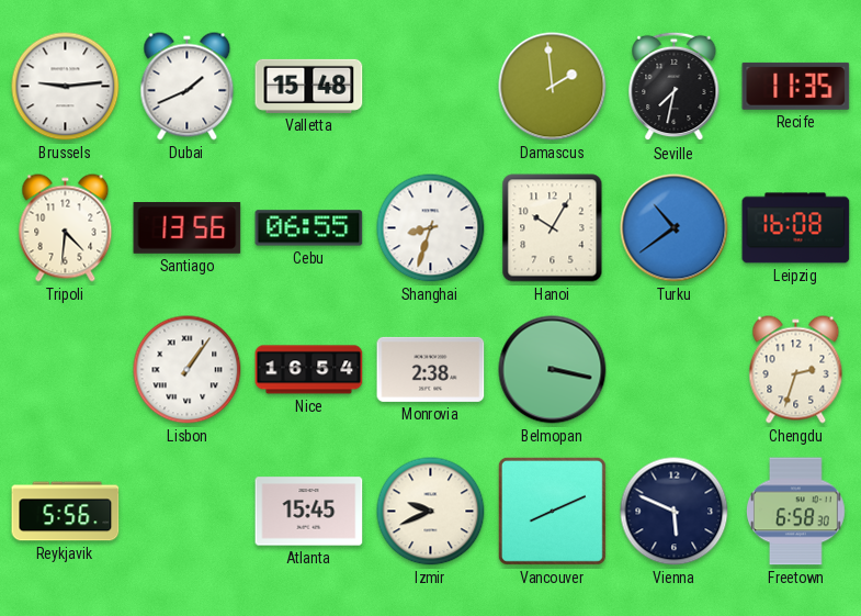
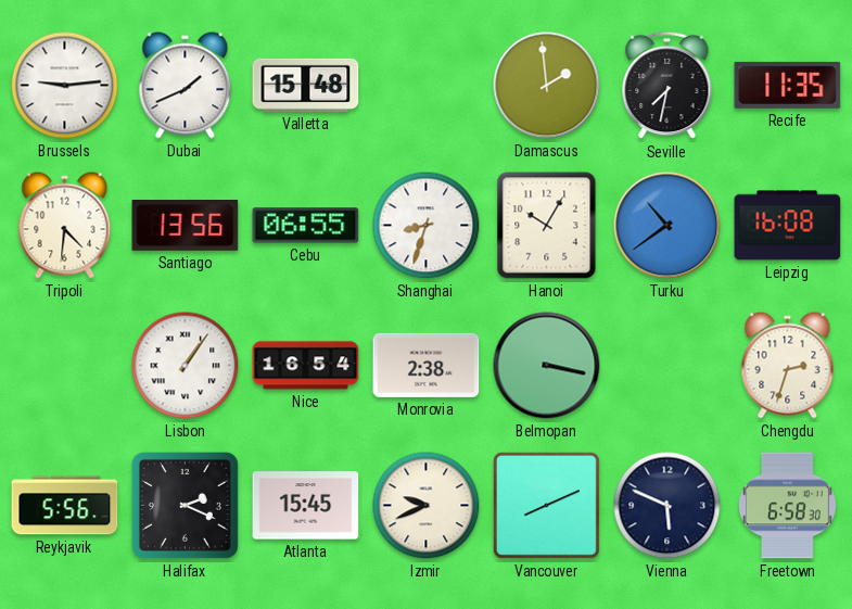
Halifax: none -> 2:19 (185, 505)
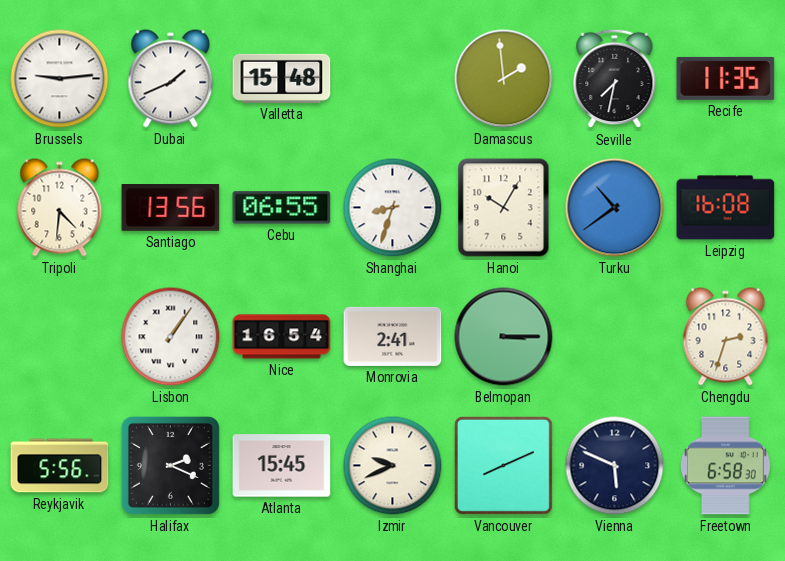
Monrovia: 2:38 -> 2:41 (393, 336)
Belmopan: 3:17 -> 3:15 (504, 337)
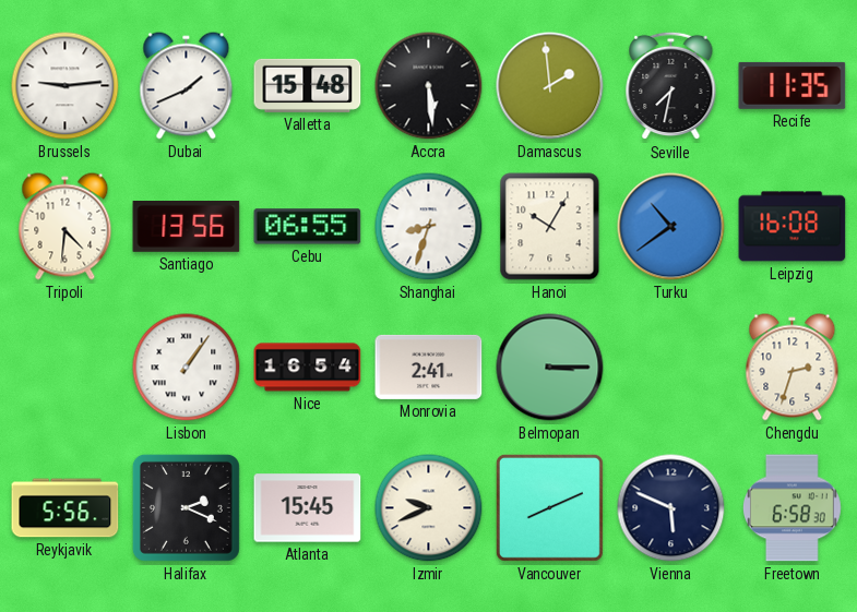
Accra: none -> 5:29 (429, 86)
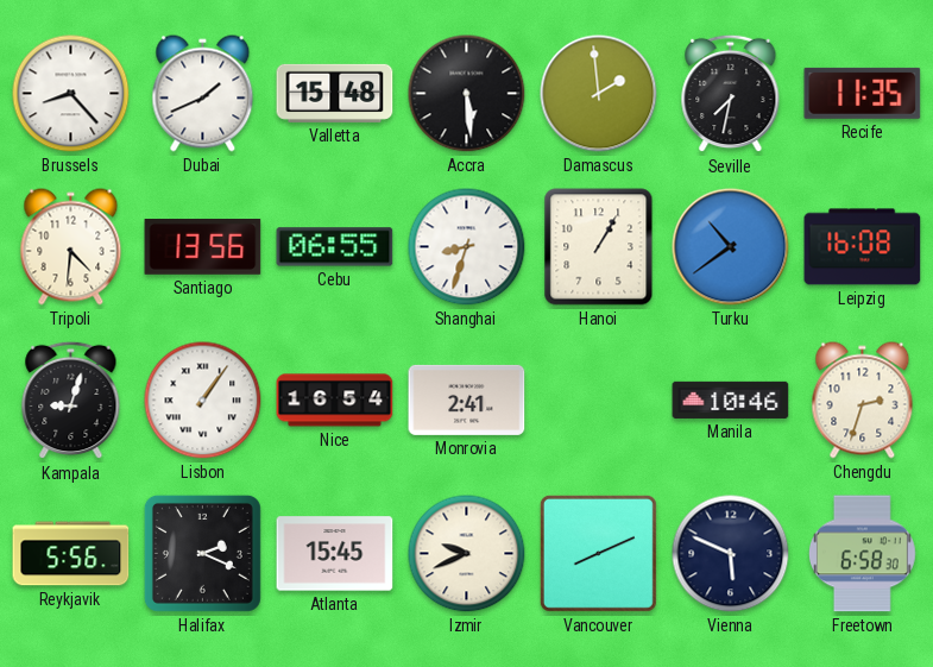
Brussels: 9:14 -> 8:23 (71, 94)
Hanoi: 10:05 -> 1:05 (599, 247)
Kampala: none -> 9:03 (71, 401)
Belmopan: 3:15 -> none (550, 368)
Manila: none -> 10:46 (731, 399)
